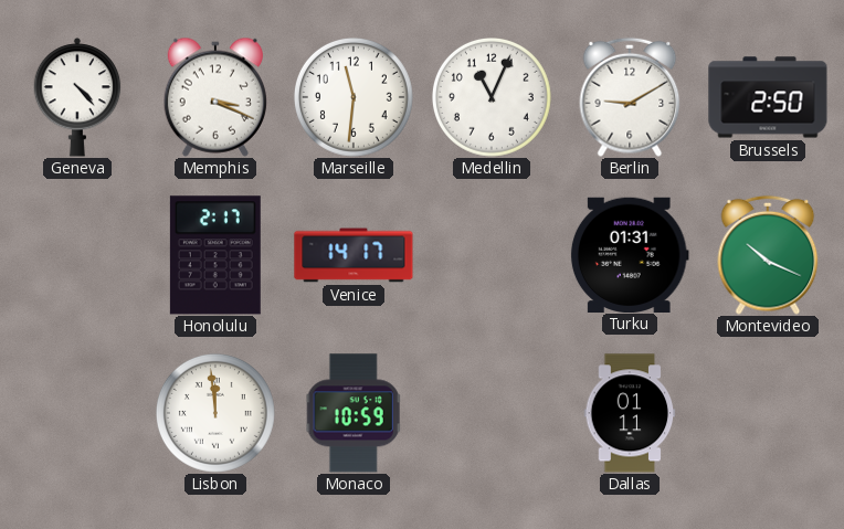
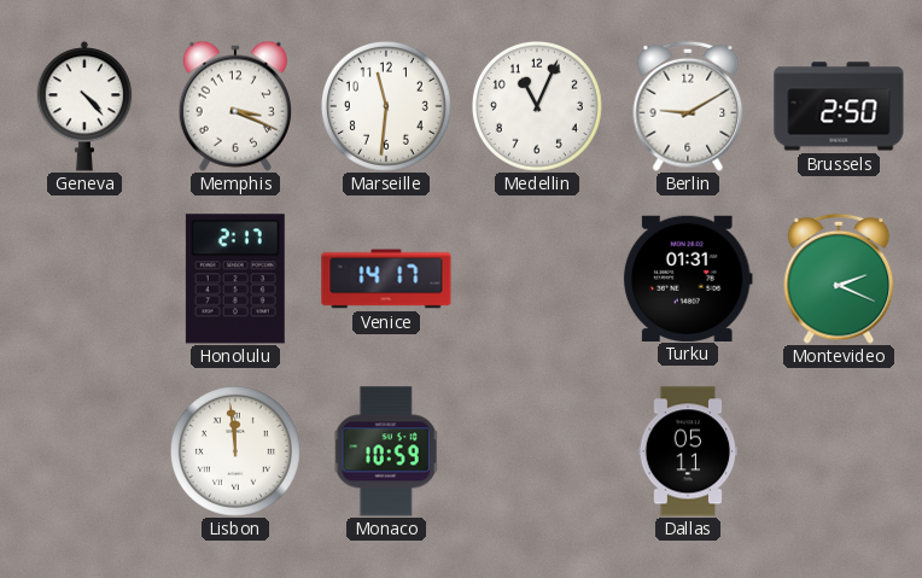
Montevideo: 10:19 -> 2:19 (839, 279)
Dallas: 01:11 -> 05:11 (688, 451)
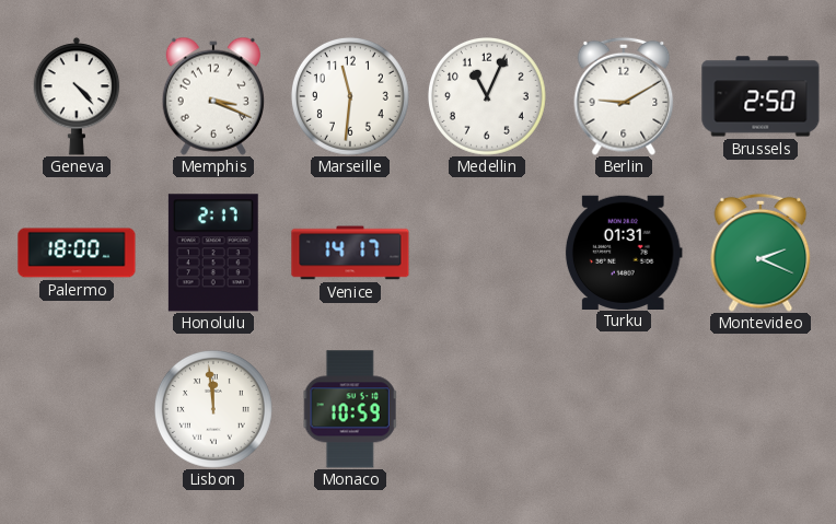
Palermo: none -> 18:00 (77, 253)
Dallas: 05:11 -> none (688, 451)
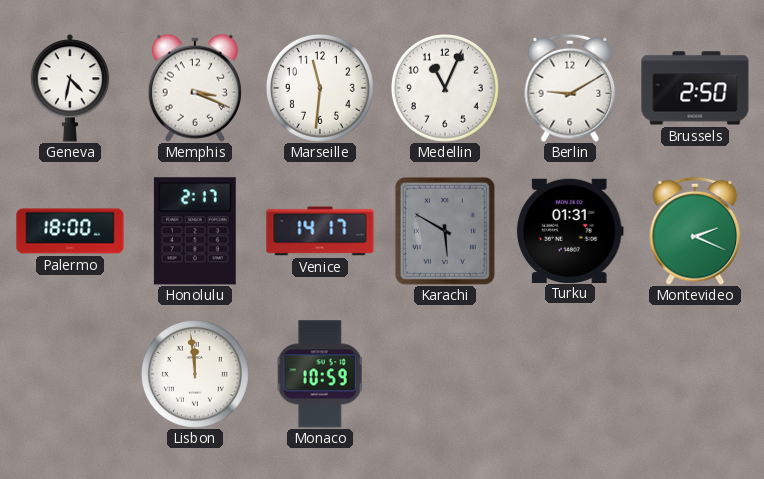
Geneva: 4:23 -> 4:32 (70, 88)
Karachi: none -> 5:50 (445, 231)
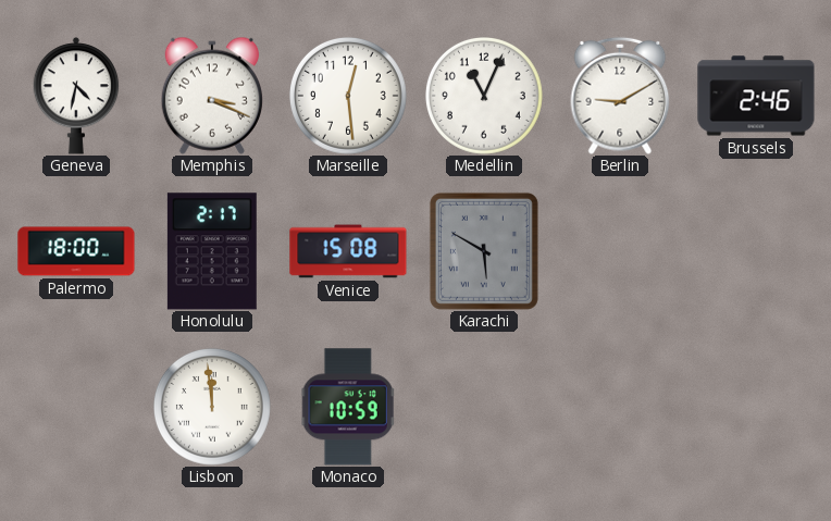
Marseille: 11:31 -> 12:29 (348, 96)
Brussels: 2:50 -> 2:46 (756, 96)
Venice: 14:17 -> 15:08 (348, 251)
Turku: 01:31 -> none (570, 230)
Montevideo: 2:19 -> none (695, 231)
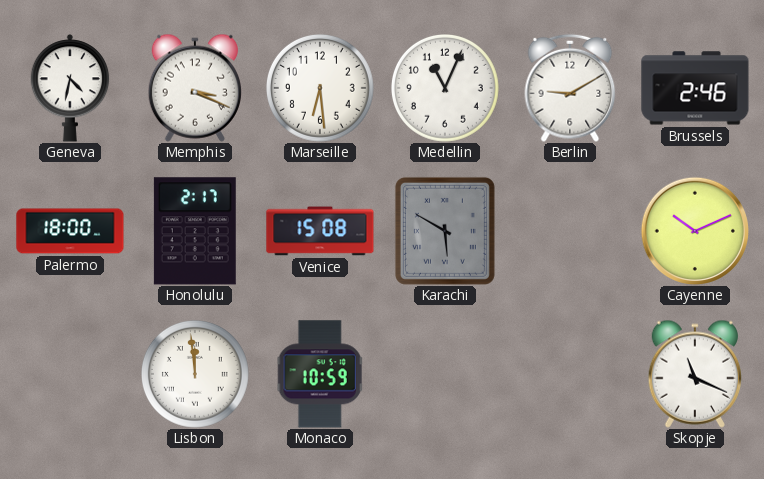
Marseille: 12:29 -> 6:29 (320, 88)
Cayenne: none -> 10:11 (694, 230)
Skopje: none -> 11:19 (695, 374)
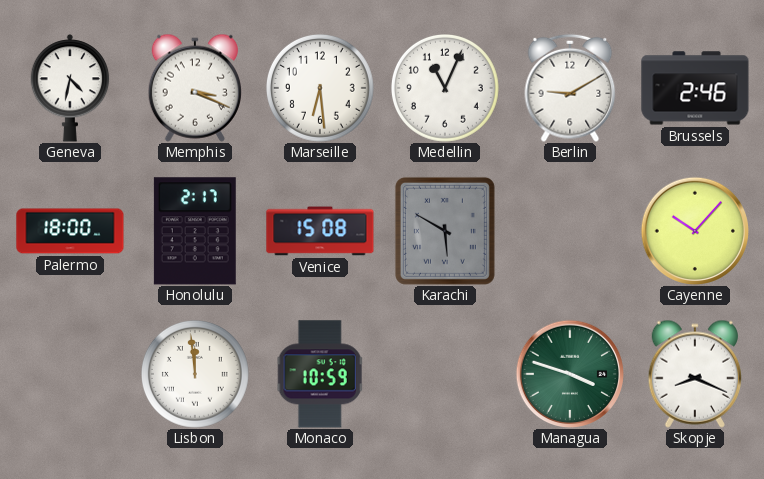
Cayenne: 10:11 -> 10:07 (694, 230)
Managua: none -> 3:48 (569, 373)
Skopje: 11:19 -> 8:19 (695, 374)
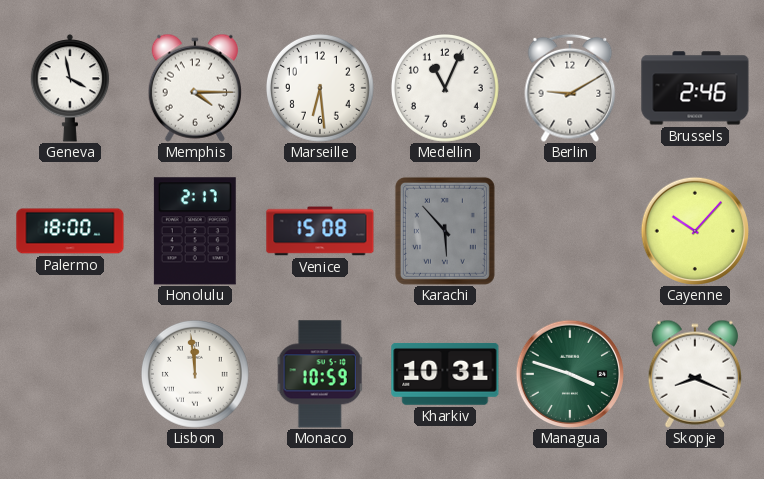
Geneva: 4:32 -> 3:58 (70, 88)
Memphis: 3:19 -> 4:15 (195, 88)
Karachi: 5:50 -> 5:53 (445, 231)
Kharkiv: none -> 10:31 (445, 374)
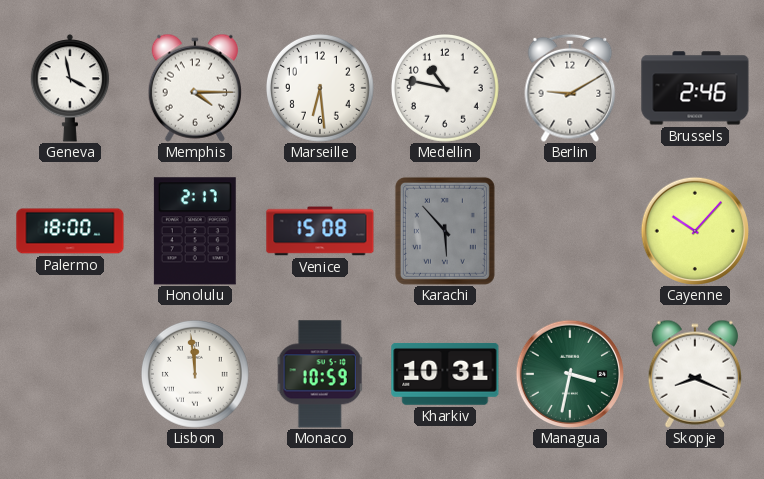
Medellin: 11:04 -> 10:47 (445, 88)
Managua: 3:48 -> 3:32 (569, 373)
